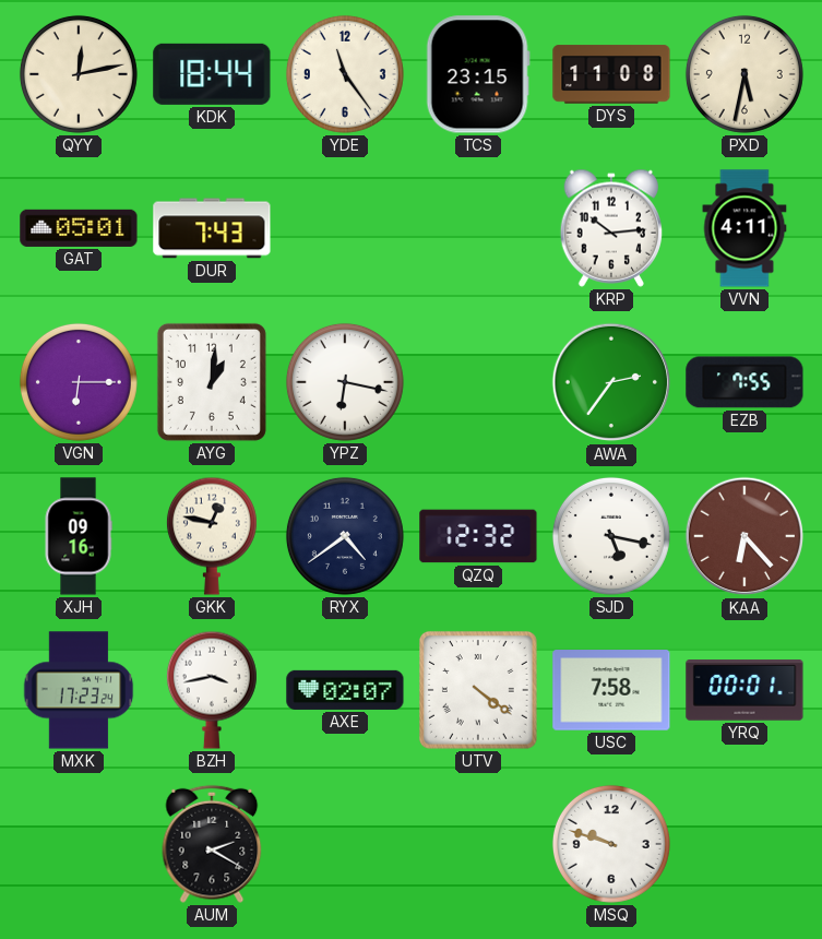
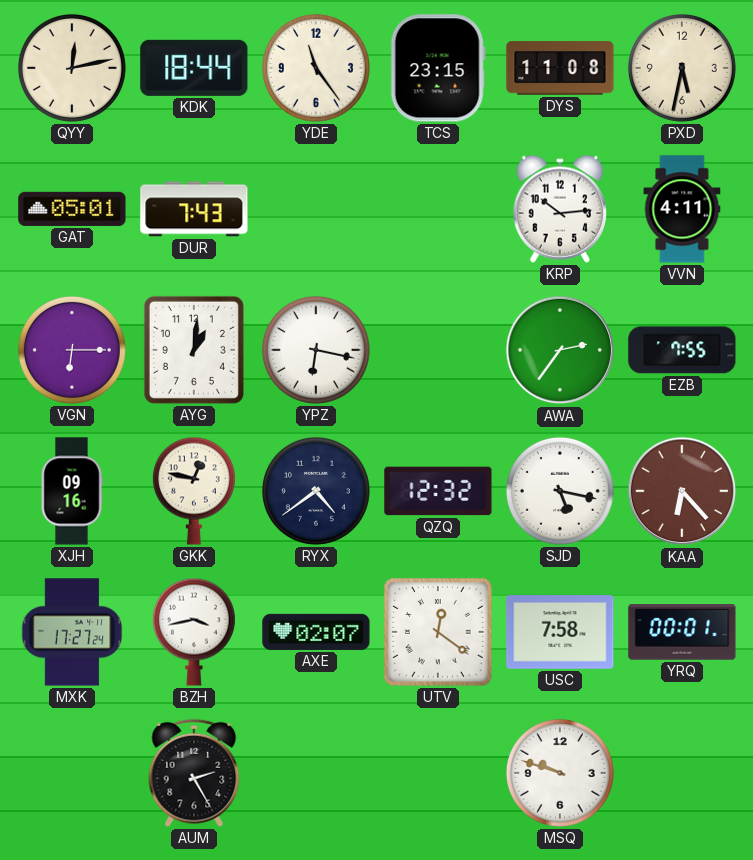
MXK: 17:23 -> 17:27 (72, 632)
UTV: 4:21 -> 12:21 (438, 632)
AUM: 2:20 -> 2:25 (194, 773)
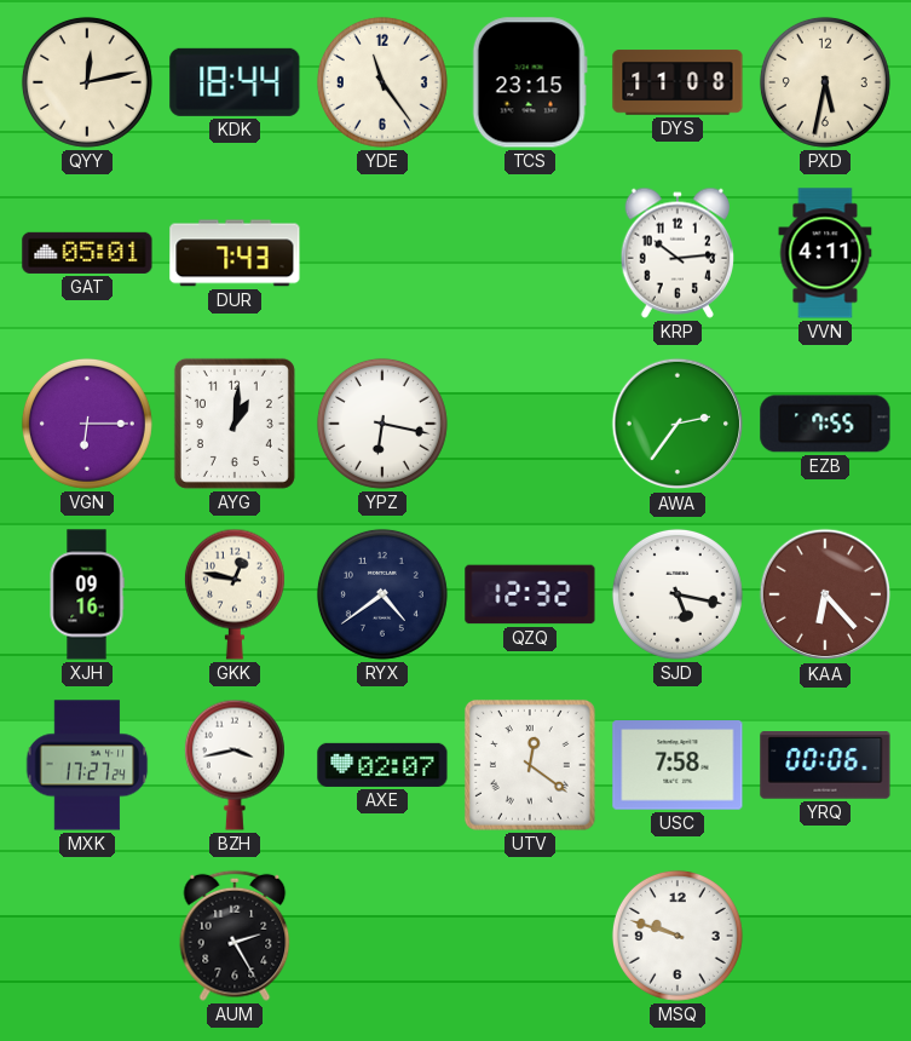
YRQ: 00:01 -> 00:06 (825, 765)
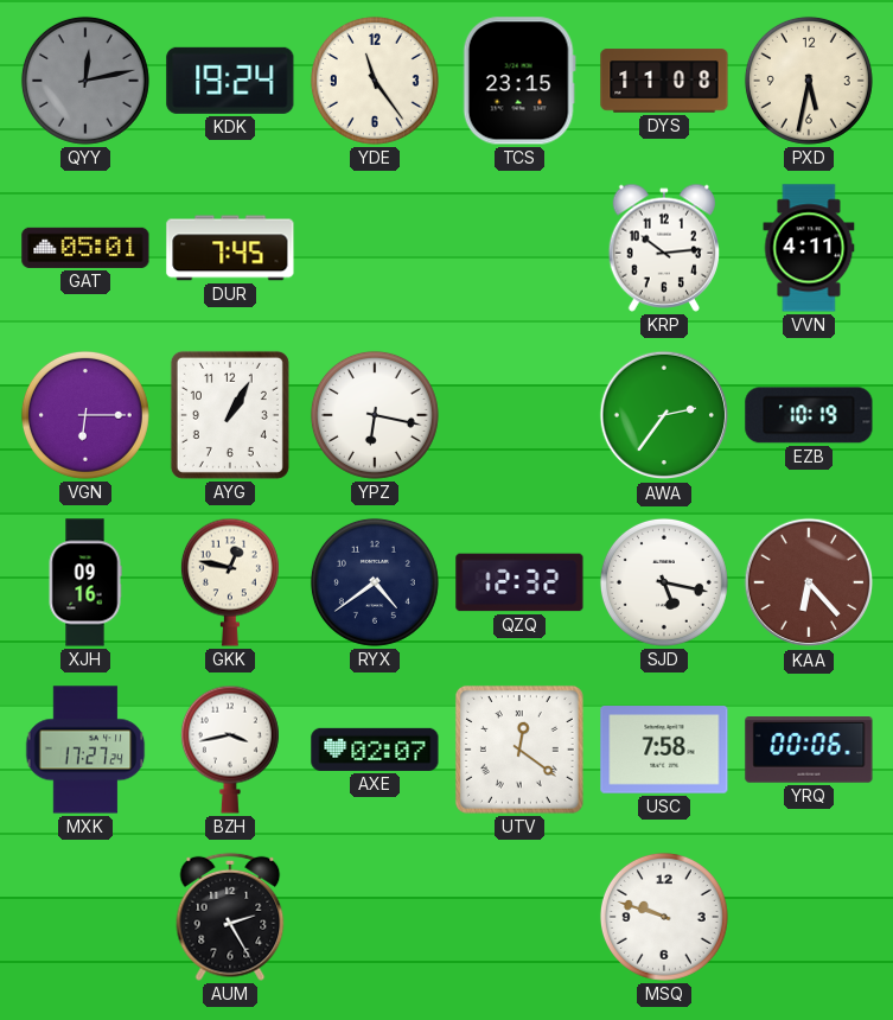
QYY dial: cream -> grey (85, 81)
KDK: 18:44 -> 19:24 (230, 81)
DUR: 7:43 -> 7:45 (230, 248)
AYG: 1:01 -> 1:05 (230, 415)
EZB: 7:55 -> 10:19 (809, 415)
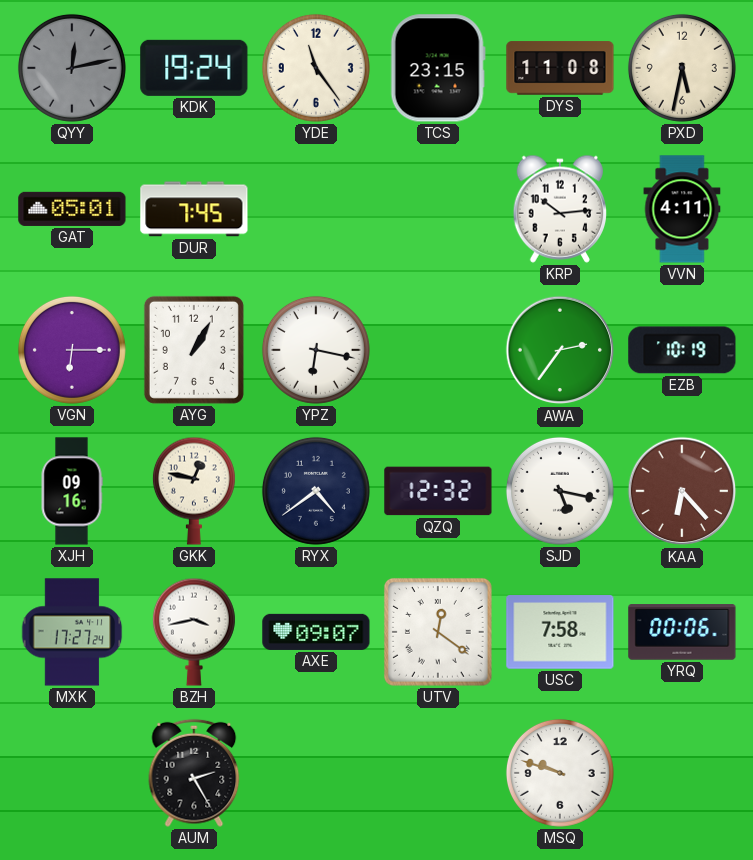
AXE: 02:07 -> 09:07 (316, 632)
